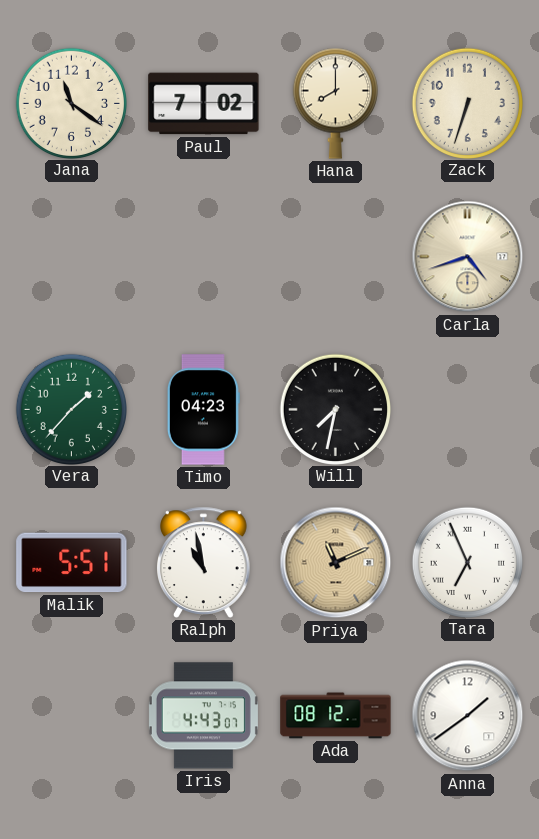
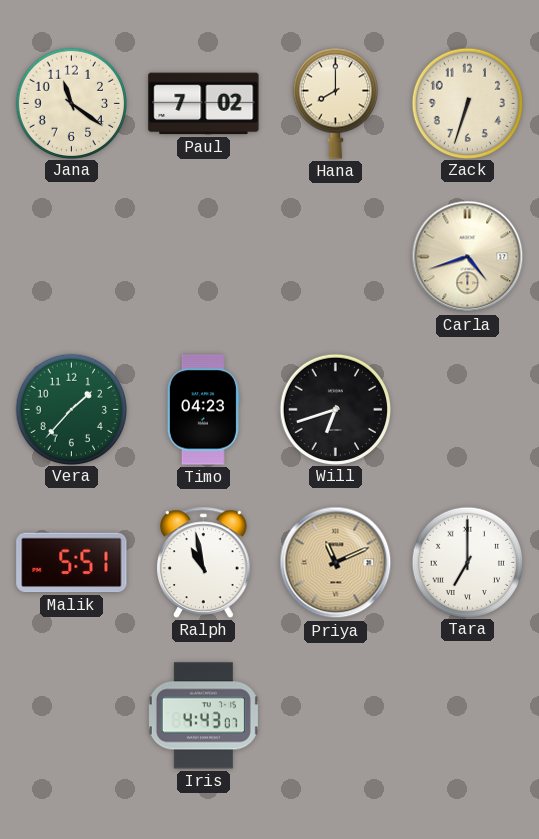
Will: 7:32 -> 6:42 (335, 409)
Tara: 6:56 -> 7:00 (467, 562)
Ada: 08:12 -> none (336, 716)
Anna: 1:39 -> none (468, 716)
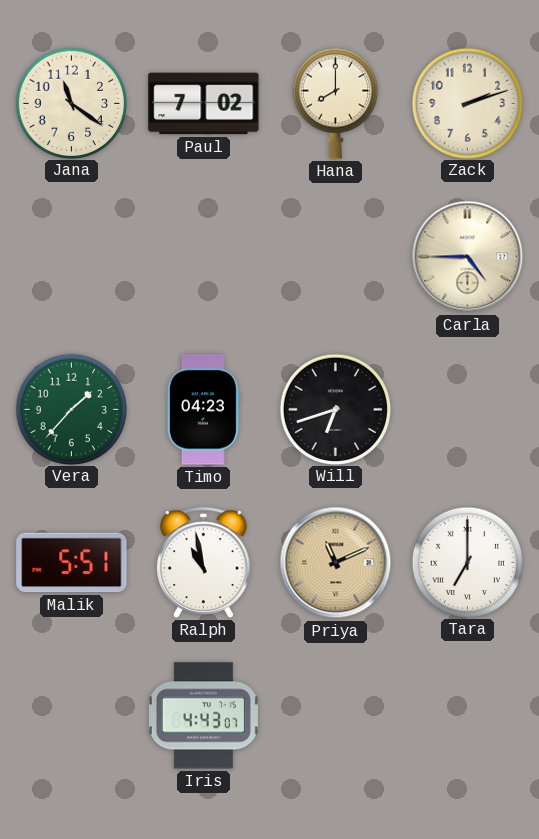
Zack: 6:33 -> 2:12 (467, 103)
Carla: 4:42 -> 4:45 (468, 257)
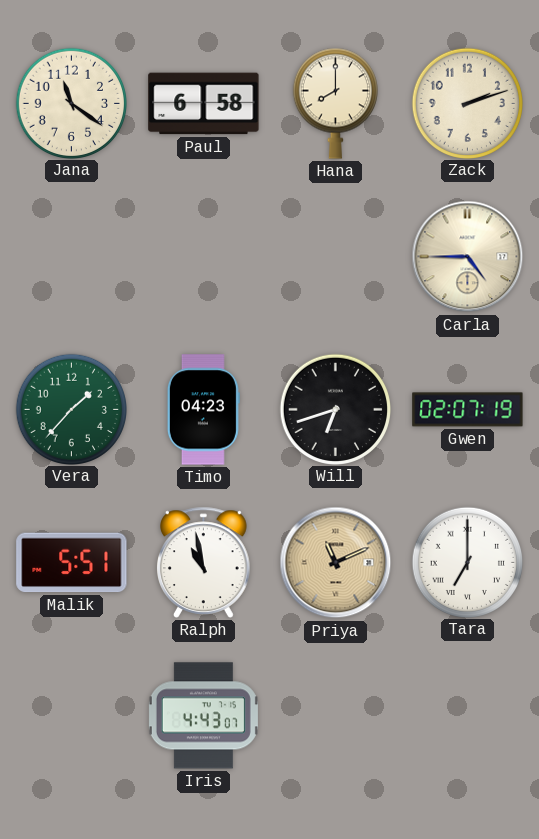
Paul: 7:02 -> 6:58 (204, 104)
Gwen: none -> 02:07 (468, 410)
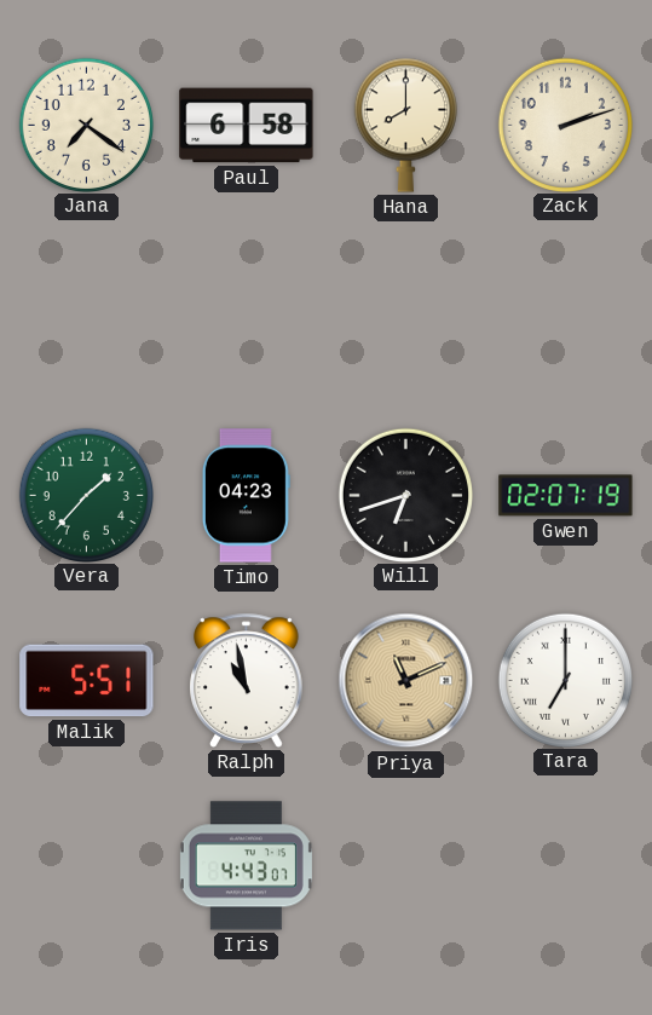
Jana: 11:21 -> 7:21 (86, 125)
Carla: 4:45 -> none (468, 257)
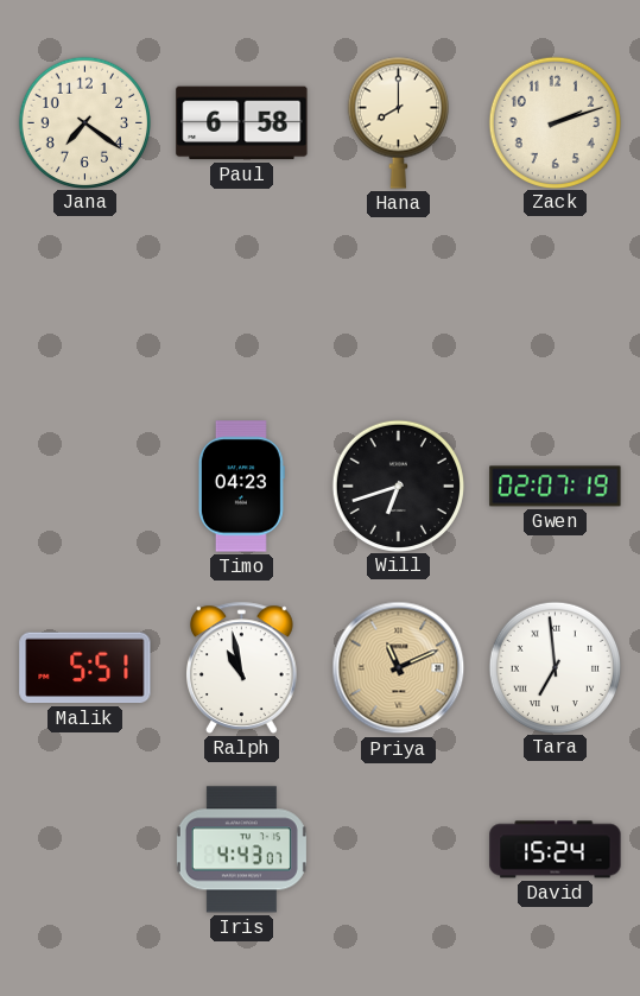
Vera: 1:37 -> none (86, 495)
Tara: 7:00 -> 6:59 (555, 667)
David: none -> 15:24 (556, 850)
